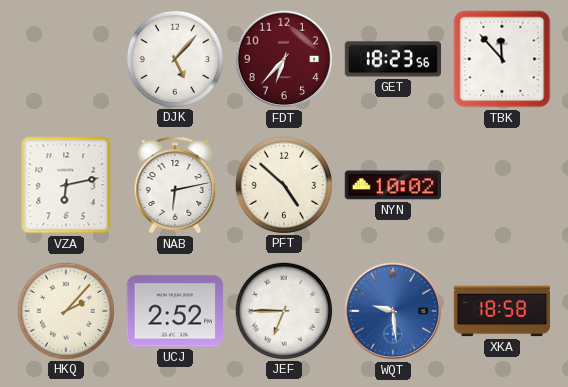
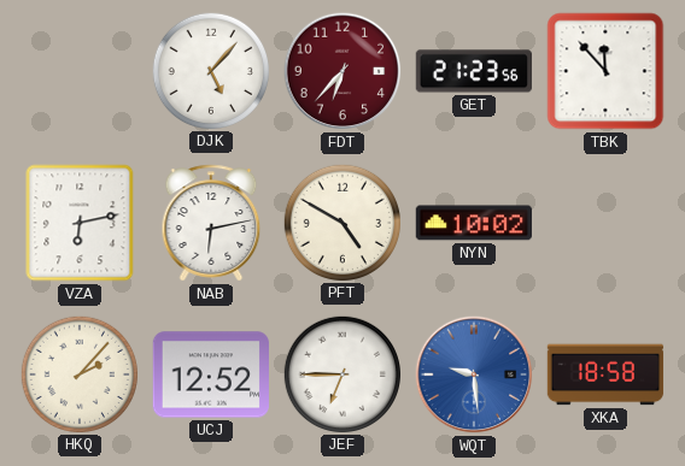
GET: 18:23 -> 21:23 (473, 71)
PFT: 4:52 -> 4:50 (341, 222)
UCJ: 2:52 -> 12:52 (210, 374)
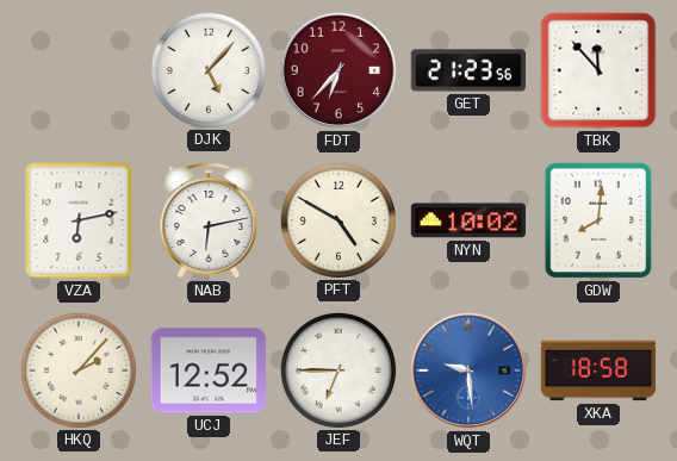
GDW: none -> 8:01 (598, 220)
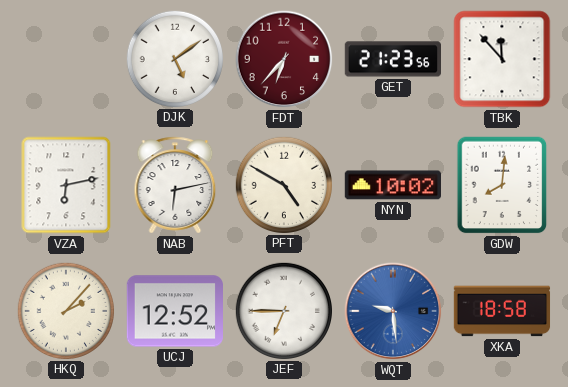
DJK: 5:07 -> 5:09 (174, 58)
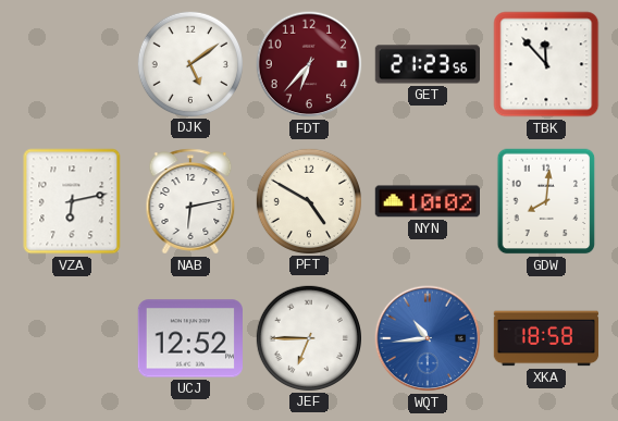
HKQ: 2:07 -> none (65, 310)
WQT: 9:29 -> 10:44 (428, 338)
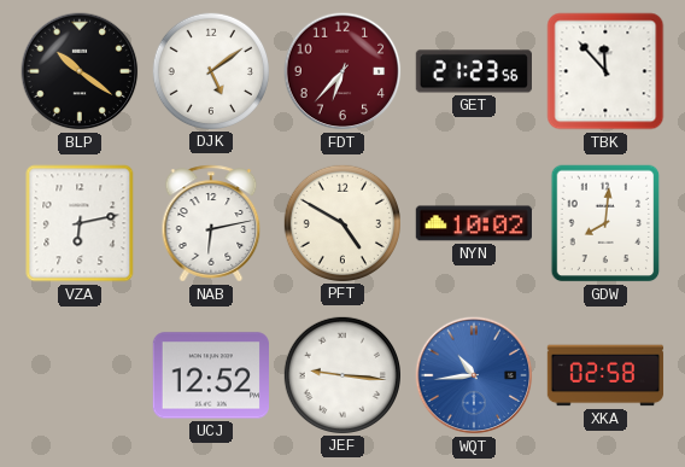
BLP: none -> 10:21 (80, 71)
JEF: 6:45 -> 9:16 (341, 374)
XKA: 18:58 -> 02:58 (605, 375)
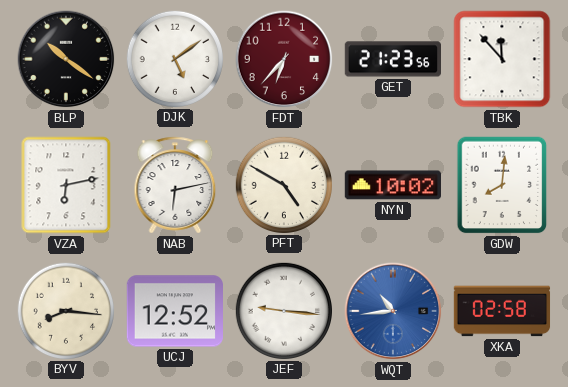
BYV: none -> 8:16 (65, 310)
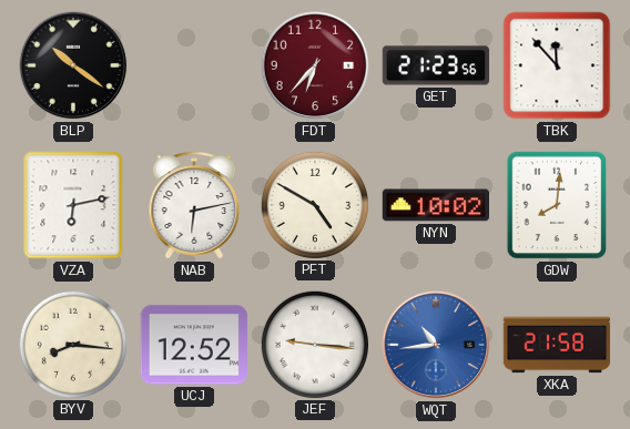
DJK: 5:09 -> none (174, 58)
XKA: 02:58 -> 21:58 (557, 345)
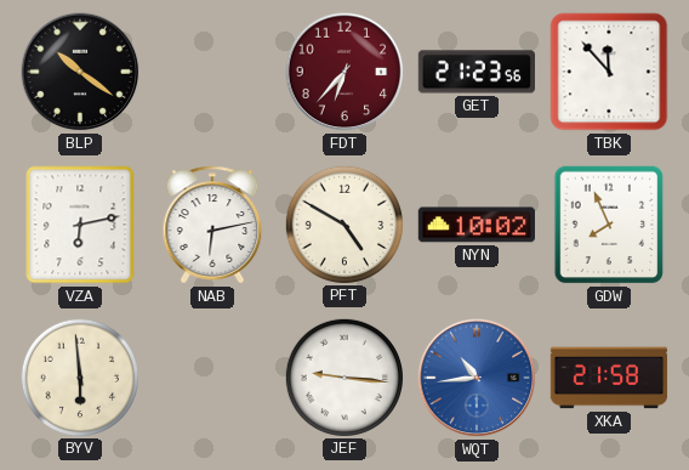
GDW: 8:01 -> 7:56 (609, 225)
BYV: 8:16 -> 5:59 (79, 376)
UCJ: 12:52 -> none (193, 345)
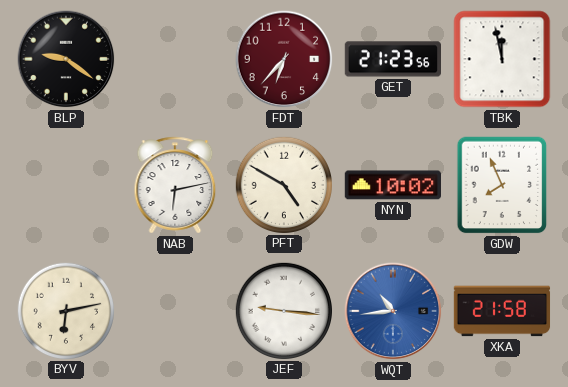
BLP: 10:21 -> 9:21 (66, 59)
TBK: 11:53 -> 11:58 (502, 59)
VZA: 6:13 -> none (80, 225)
BYV: 5:59 -> 6:13 (65, 310)
